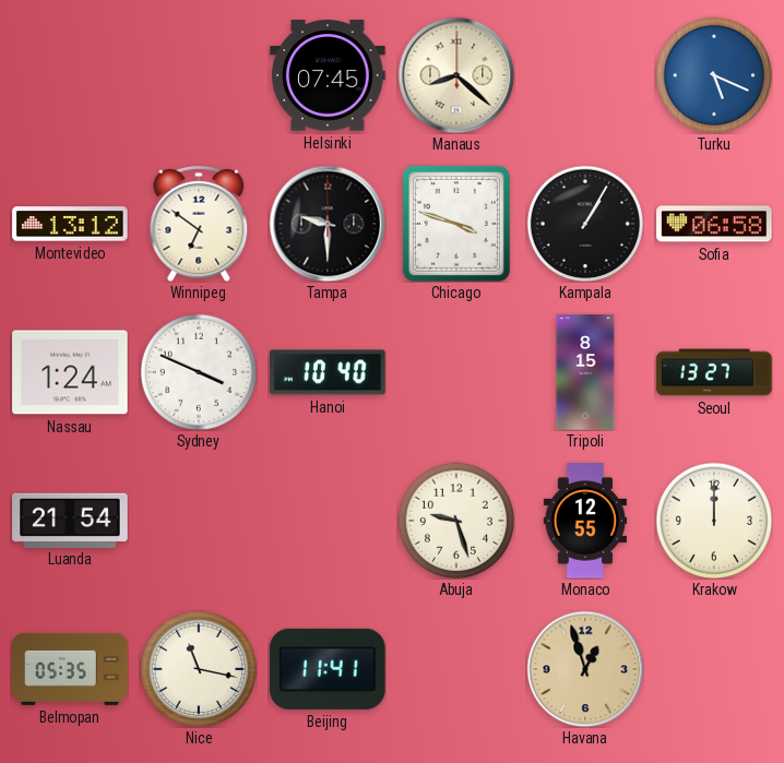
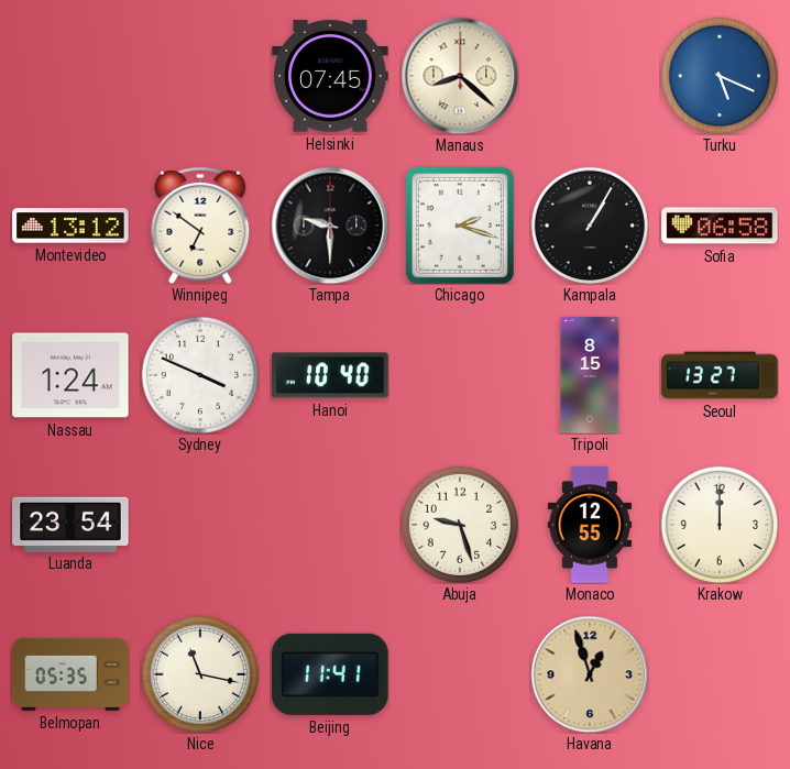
Chicago: 3:48 -> 2:18 (460, 226)
Luanda: 21:54 -> 23:54 (70, 524)
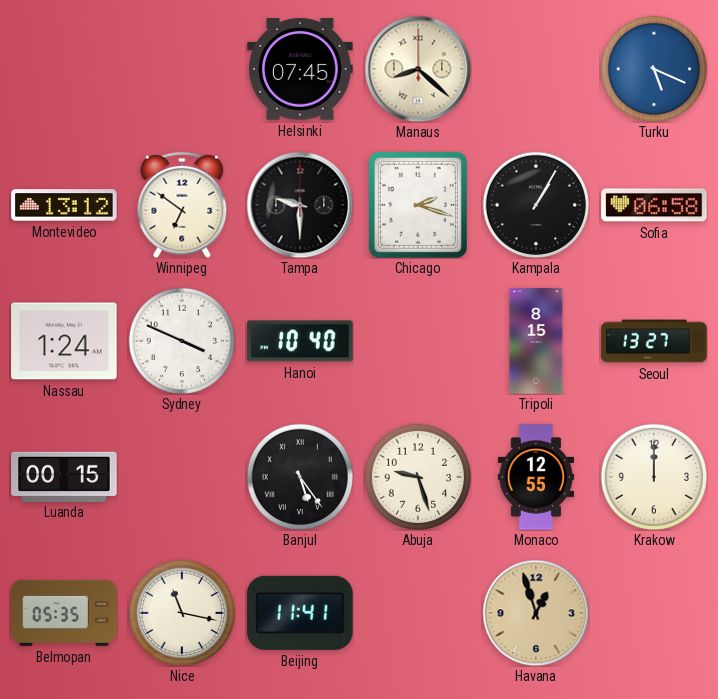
Luanda: 23:54 -> 00:15 (64, 476)
Banjul: none -> 5:24 (299, 476)
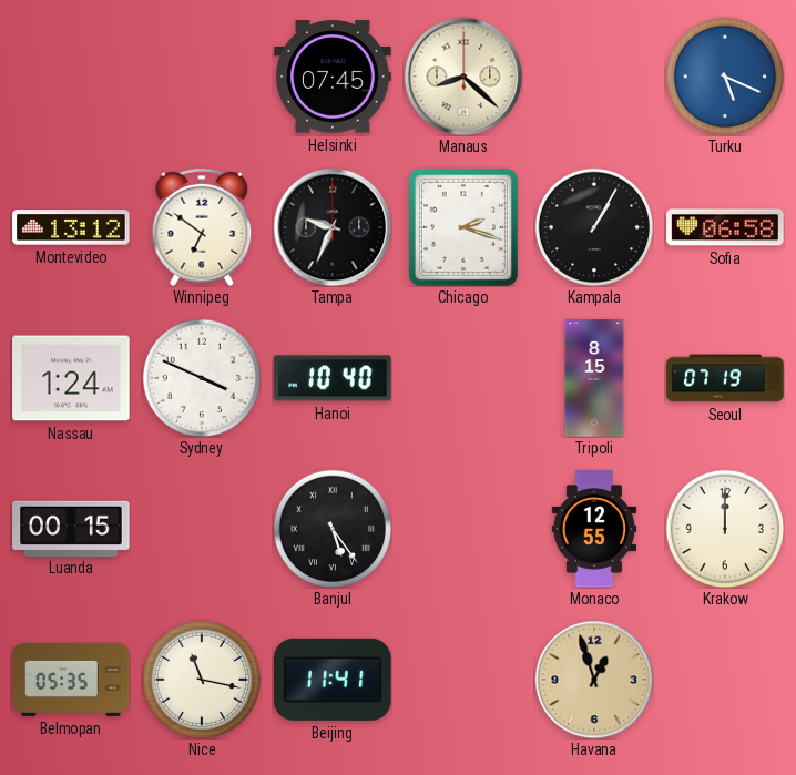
Tampa: 9:30 -> 9:34 (333, 227)
Seoul: 13:27 -> 07:19 (725, 378)
Abuja: 9:27 -> none (417, 476)
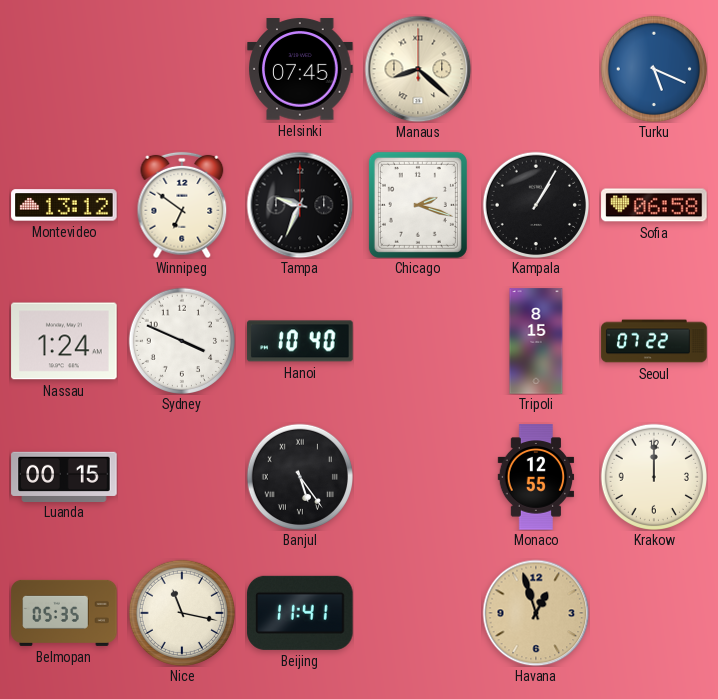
Seoul: 07:19 -> 07:22 (654, 341)
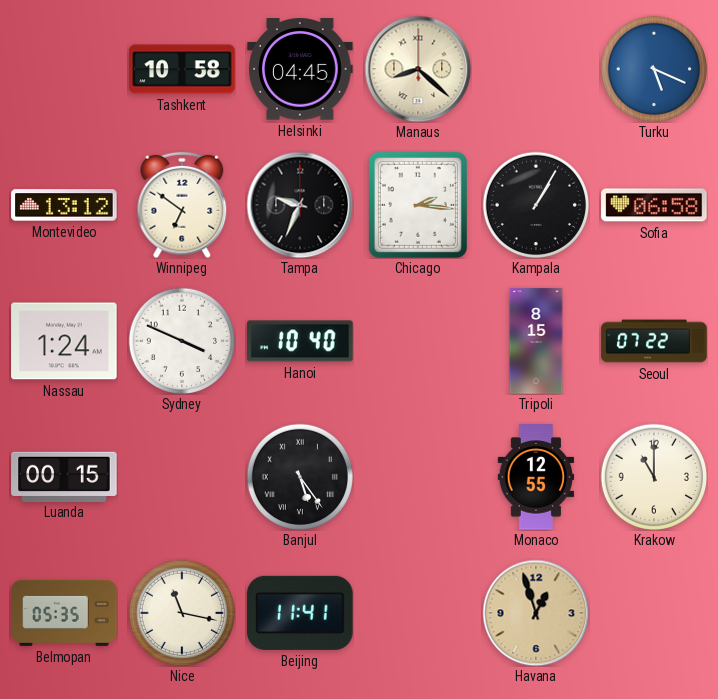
Tashkent: none -> 10:58 (182, 69)
Helsinki: 07:45 -> 04:45 (300, 69)
Chicago: 2:18 -> 2:16 (418, 205)
Krakow: 12:00 -> 11:00 (653, 476)
